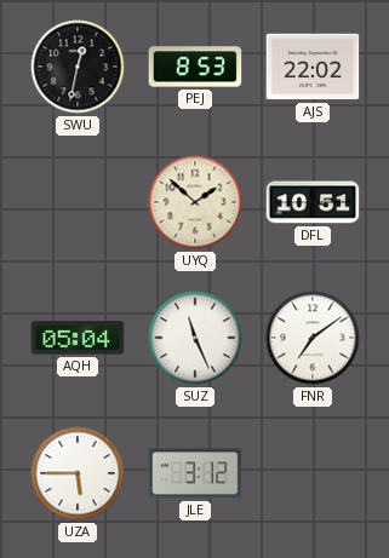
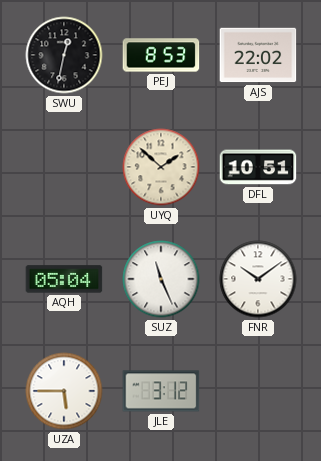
FNR: 7:09 -> 10:09 (258, 279)
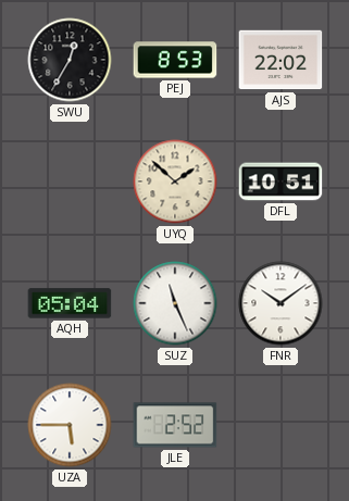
SWU: 12:32 -> 12:35 (70, 60)
JLE: 3:12 -> 2:52 (175, 425)
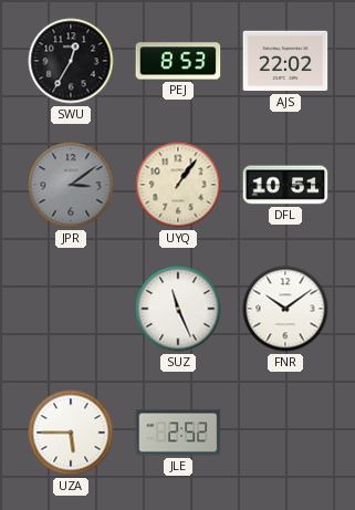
JPR: none -> 3:09 (71, 185)
UYQ: 1:52 -> 1:06 (178, 185)
AQH: 05:04 -> none (70, 303)
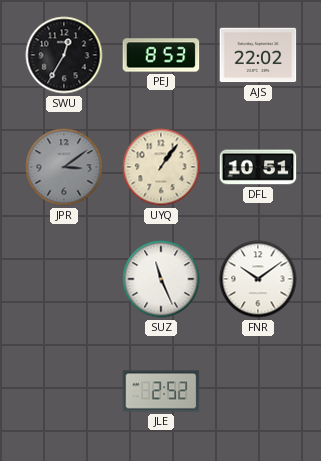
UZA: 5:45 -> none (71, 433)
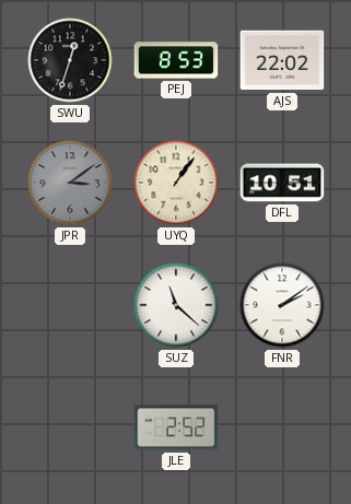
SWU: 12:35 -> 12:33 (70, 60)
SUZ: 11:26 -> 11:22 (176, 305)
FNR: 10:09 -> 2:09 (282, 305)
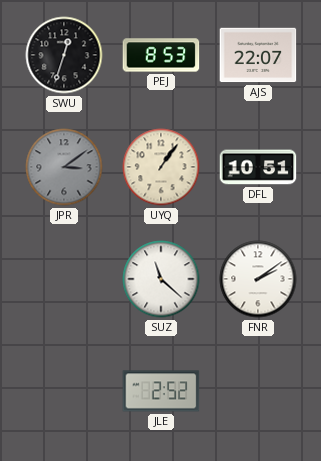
AJS: 22:02 -> 22:07 (258, 55)
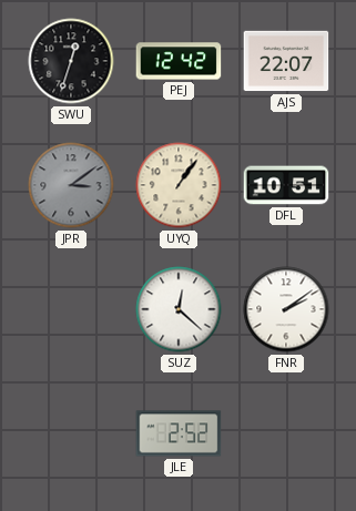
PEJ: 8:53 -> 12:42 (179, 61)
SUZ: 11:22 -> 12:22 (179, 309)
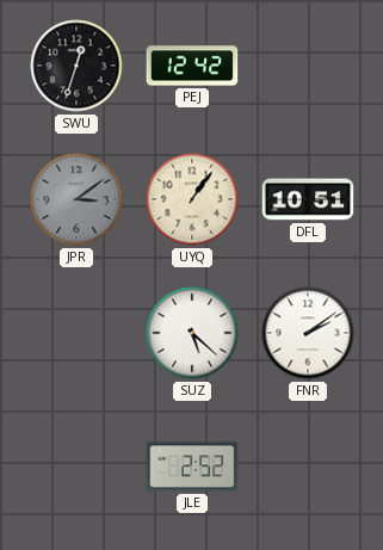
AJS: 22:07 -> none (286, 61)
SUZ: 12:22 -> 5:22 (192, 333)
